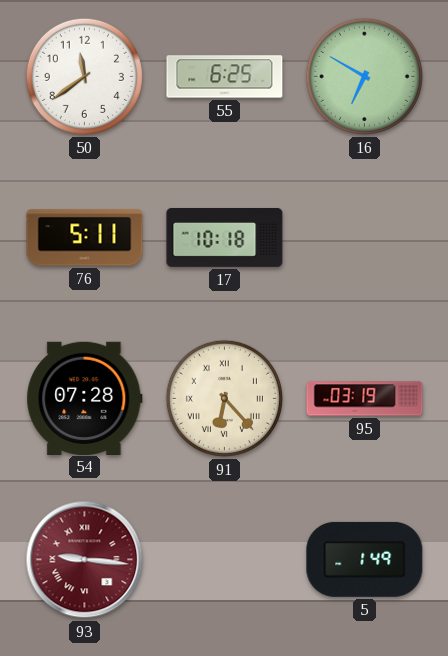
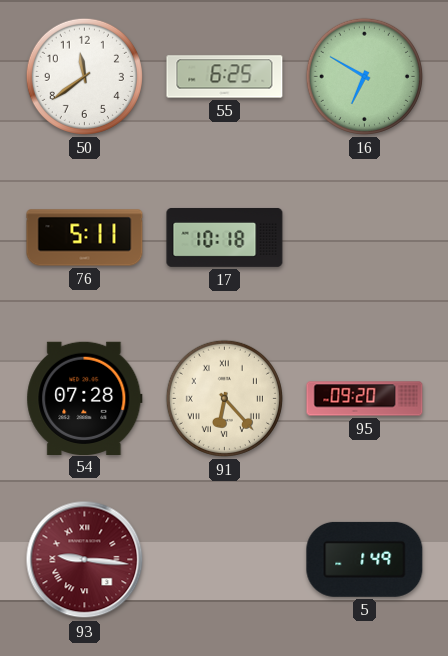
95: 03:19 -> 09:20 (365, 399)
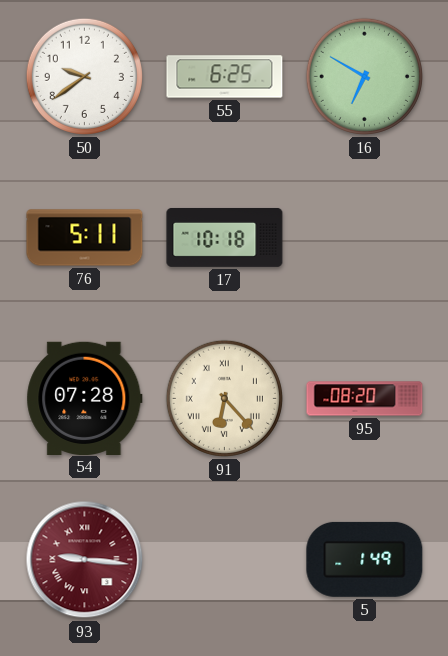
50: 11:39 -> 9:39 (84, 76)
95: 09:20 -> 08:20 (365, 399)
